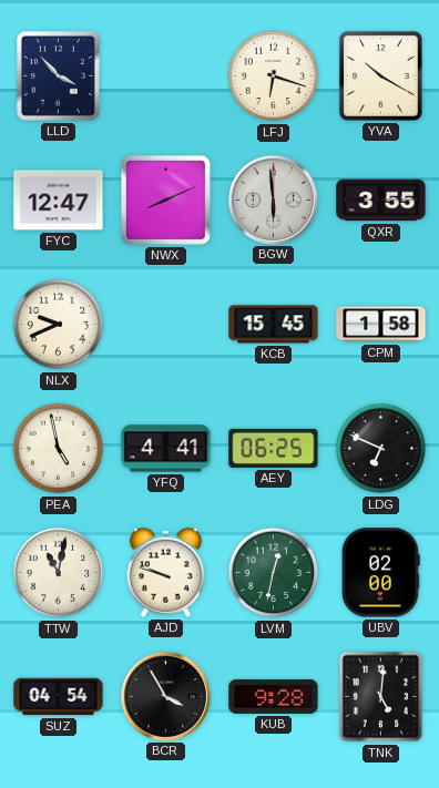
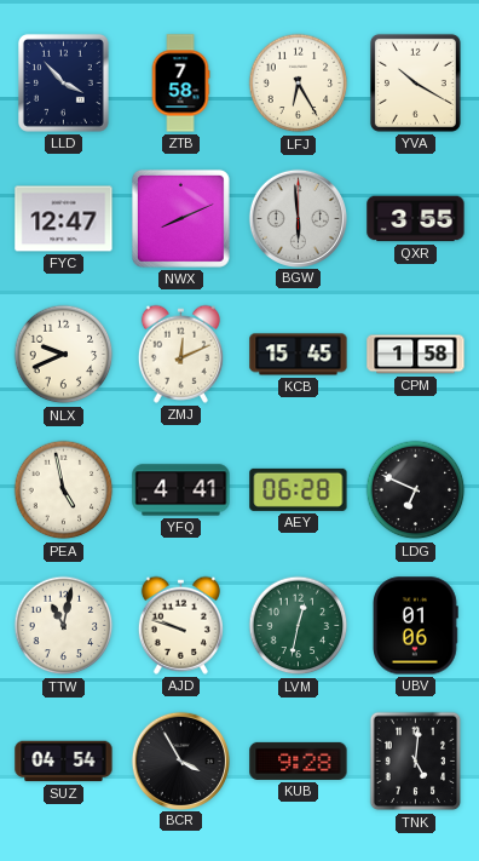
ZTB: none -> 7:58 (180, 84)
LFJ: 6:18 -> 6:25 (299, 84)
ZMJ: none -> 12:11 (180, 354)
AEY: 06:25 -> 06:28 (299, 489)
UBV: 02:00 -> 01:06 (416, 626)
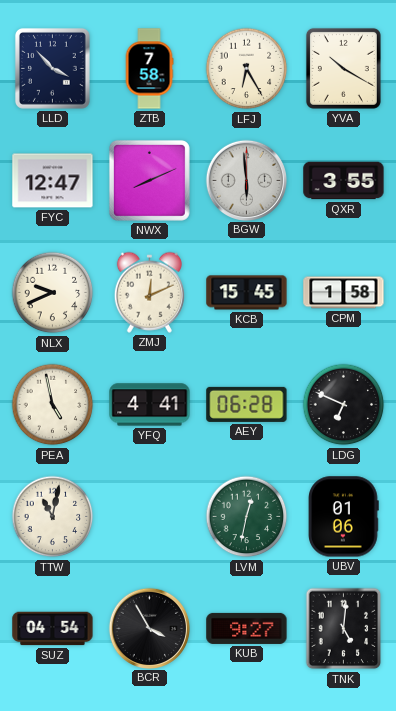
AJD: 9:48 -> none (180, 625)
KUB: 9:28 -> 9:27 (247, 628)
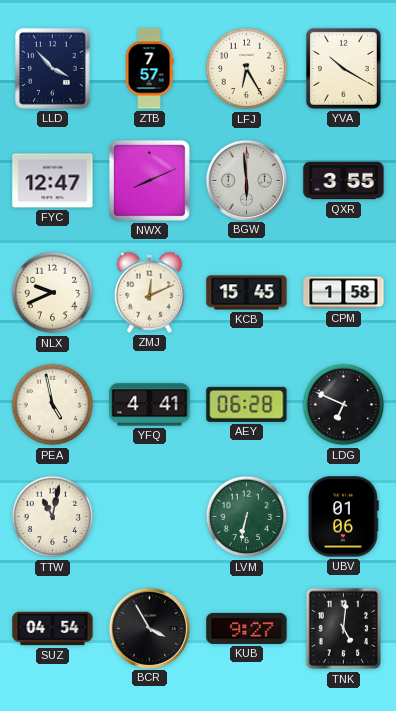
ZTB: 7:58 -> 7:57 (149, 69)
LVM: 12:32 -> 6:32 (247, 517)
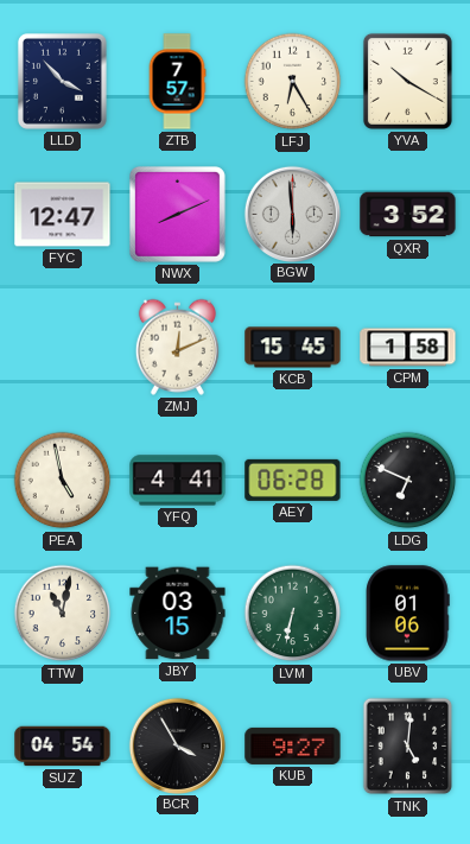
QXR: 3:55 -> 3:52 (408, 215)
NLX: 9:41 -> none (53, 293)
JBY: none -> 03:15 (178, 614)
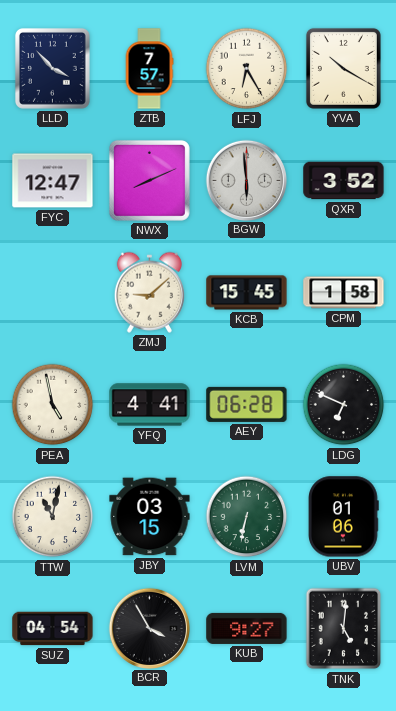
ZMJ: 12:11 -> 9:08 (149, 292)
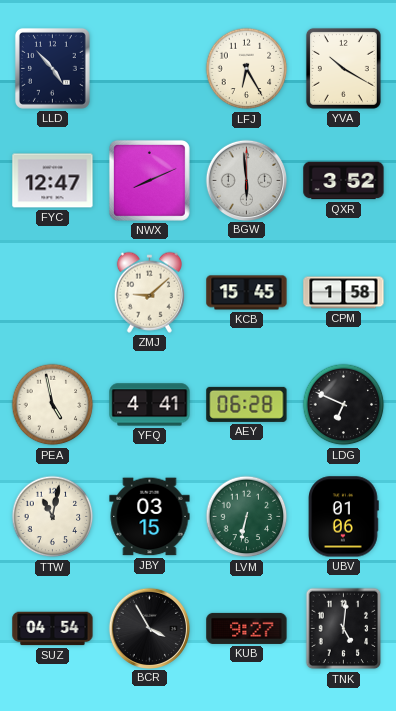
LLD: 3:53 -> 4:53 (52, 68)
ZTB: 7:57 -> none (149, 69)
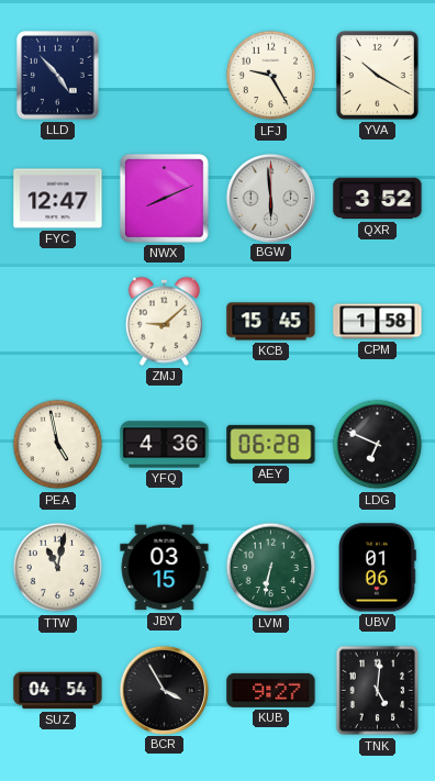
LFJ: 6:25 -> 9:25 (271, 76)
YFQ: 4:41 -> 4:36 (165, 445)
